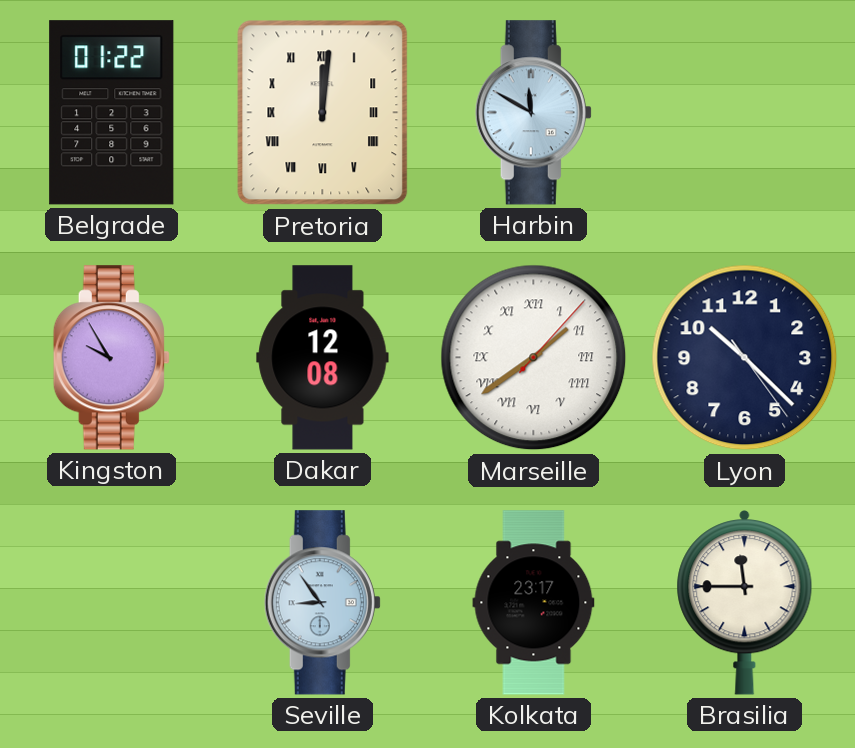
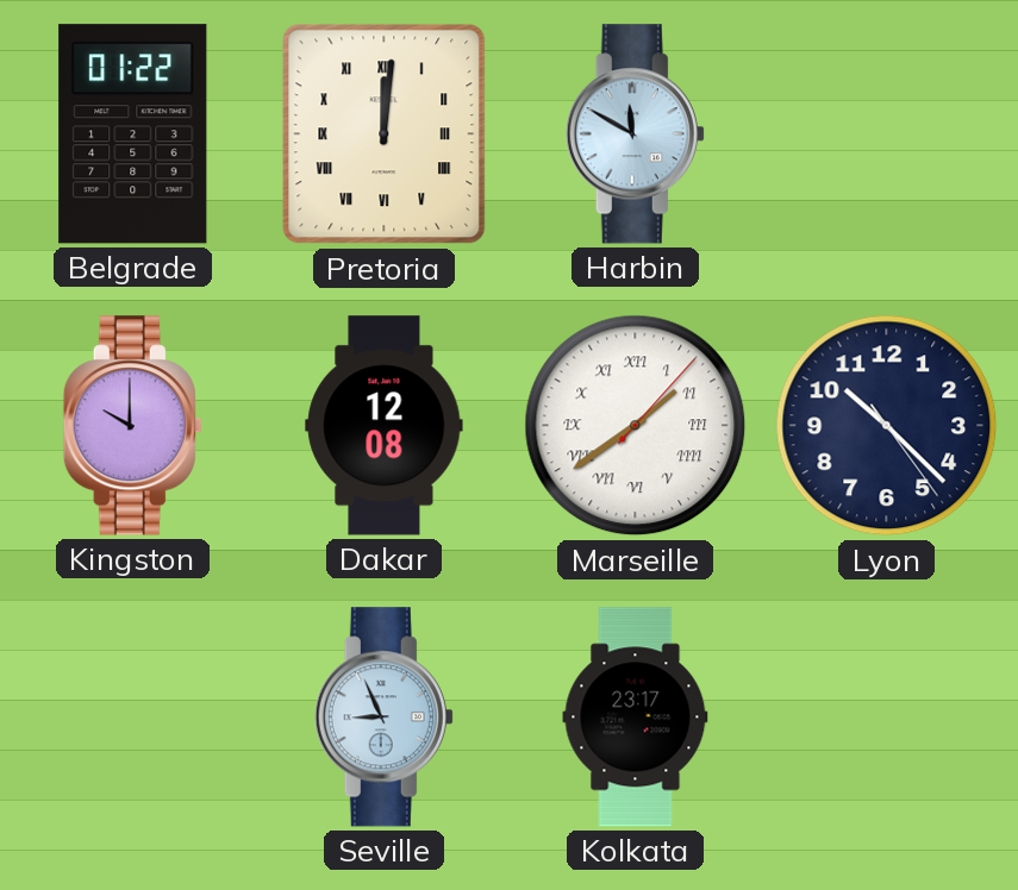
Kingston: 9:55 -> 10:00 (132, 426)
Seville: 8:54 -> 8:56 (383, 717)
Brasilia: 11:45 -> none (745, 603)
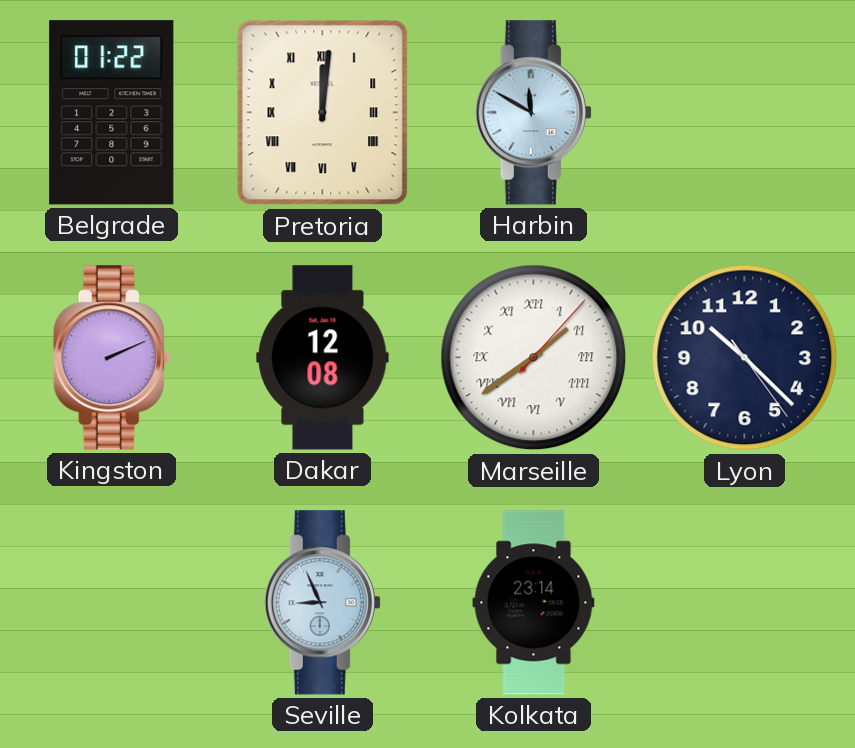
Kingston: 10:00 -> 2:11 (111, 358)
Kolkata: 23:17 -> 23:14 (534, 603)
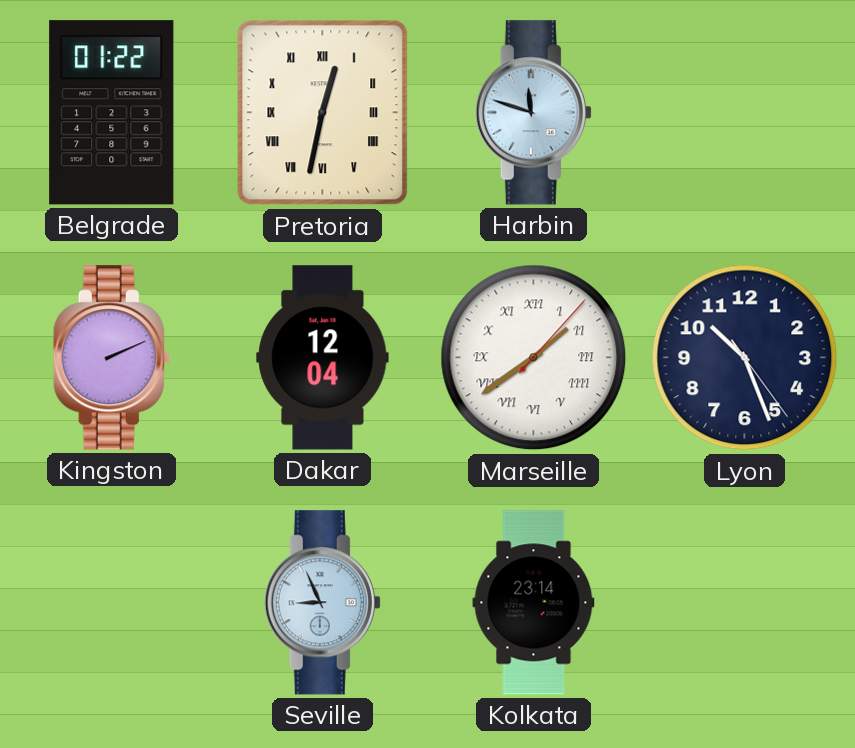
Pretoria: 12:01 -> 12:32 (323, 113)
Harbin: 11:50 -> 11:48 (533, 113)
Dakar: 12:08 -> 12:04 (323, 358)
Lyon: 10:22 -> 10:26 (745, 358)
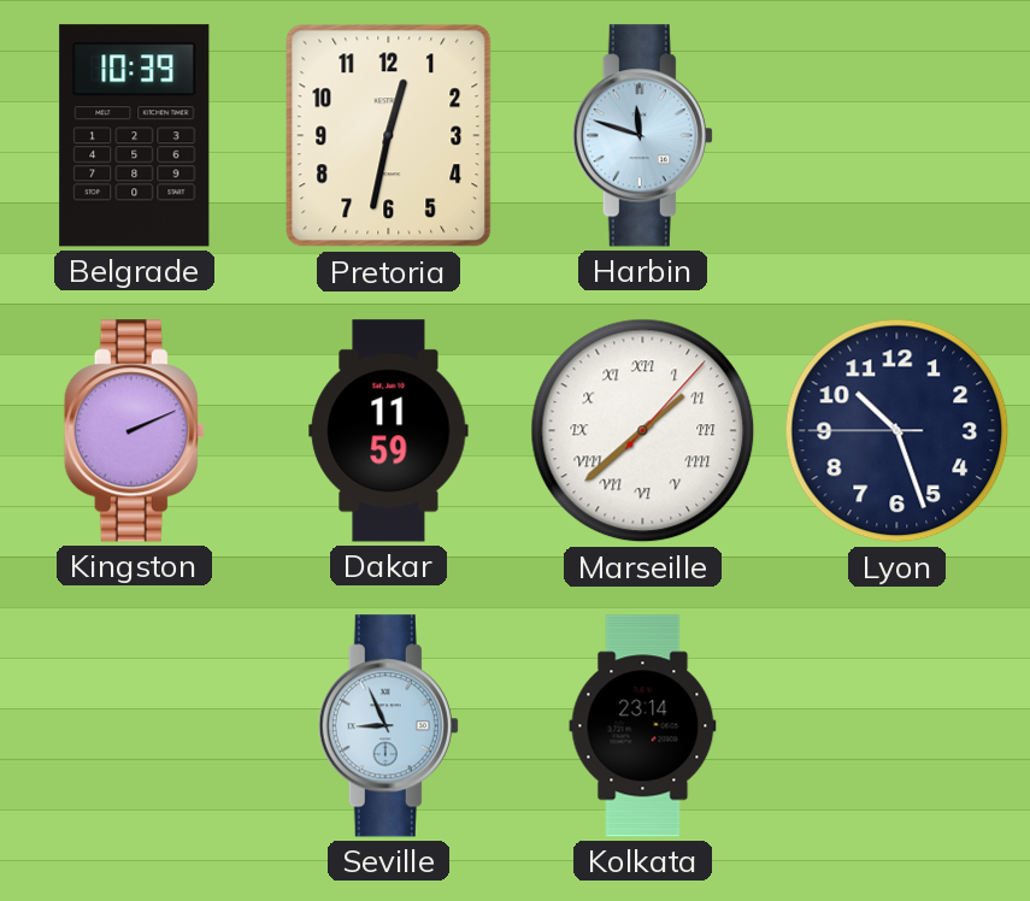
Belgrade: 01:22 -> 10:39 (135, 136)
Pretoria numerals: Roman -> Arabic (389, 136)
Dakar: 12:04 -> 11:59 (389, 431)
Marseille: 1:39 -> 1:38 (643, 431)
Lyon: 10:26:24 -> 10:26:45 (897, 431)
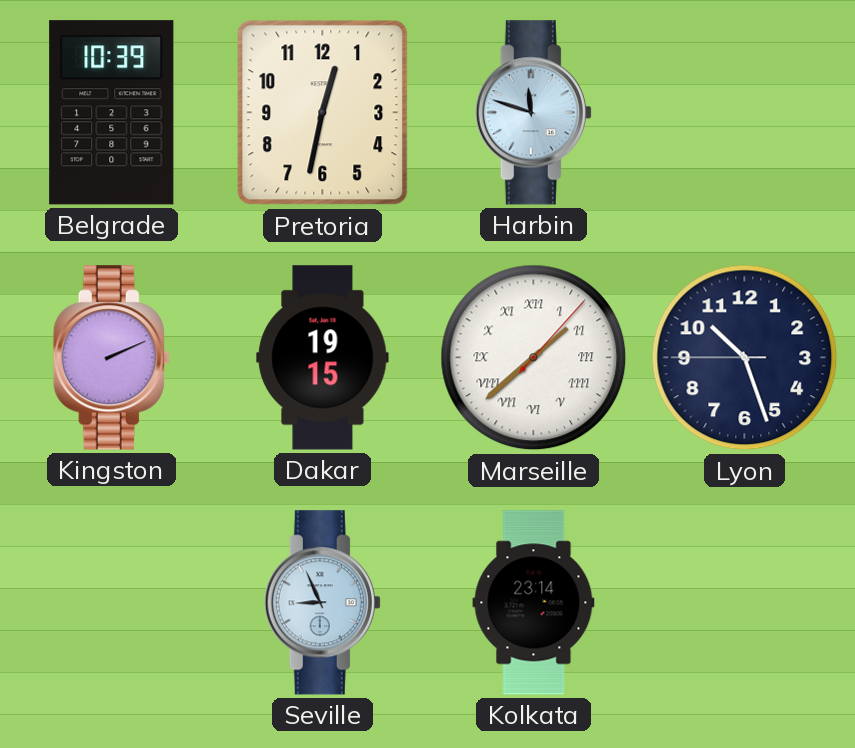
Dakar: 11:59 -> 19:15 (323, 358)
